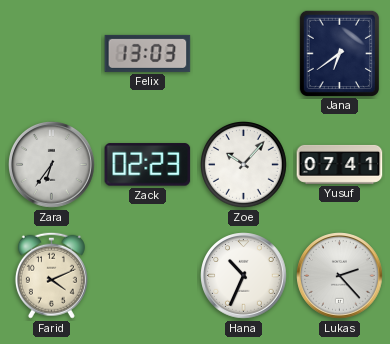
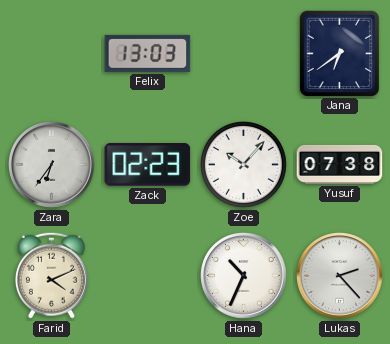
Yusuf: 07:41 -> 07:38 (340, 164)
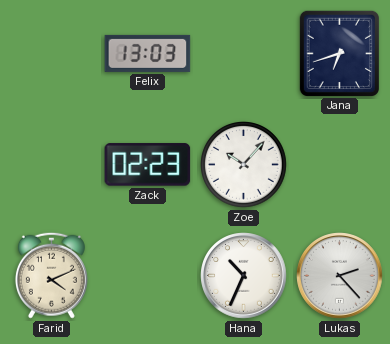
Jana: 6:39 -> 6:42 (339, 53)
Zara: 6:36 -> none (52, 165)
Yusuf: 07:38 -> none (340, 164)
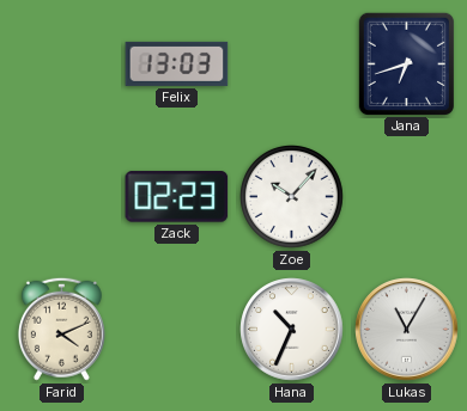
Lukas: 2:23 -> 11:05 (407, 330)
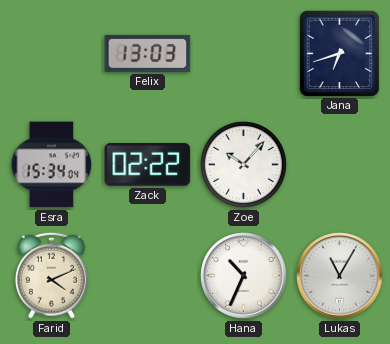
Esra: none -> 15:34 (52, 165)
Zack: 02:23 -> 02:22 (148, 165)
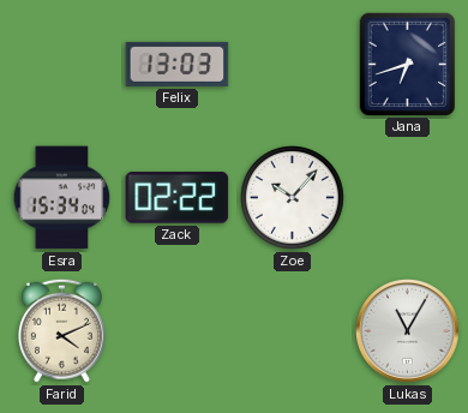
Hana: 10:34 -> none (244, 276)
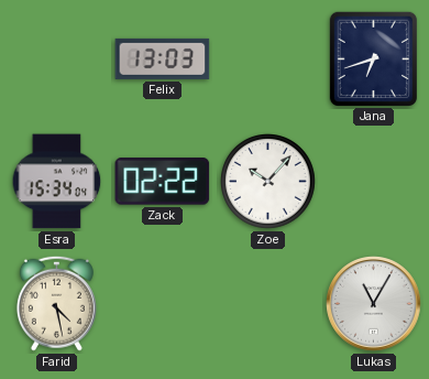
Farid: 4:11 -> 4:28 (56, 303)
